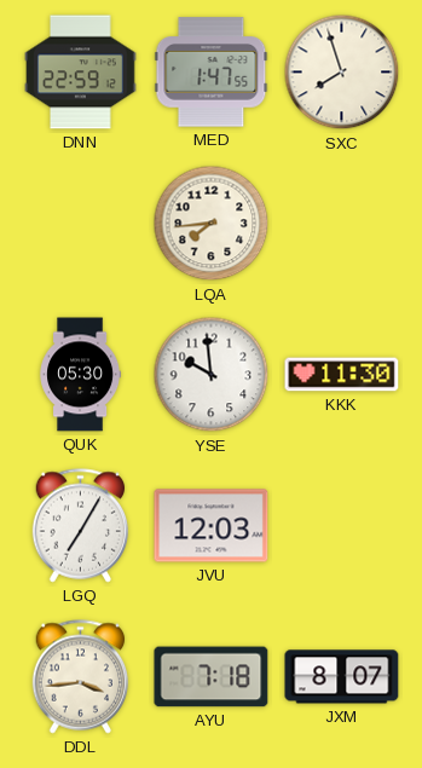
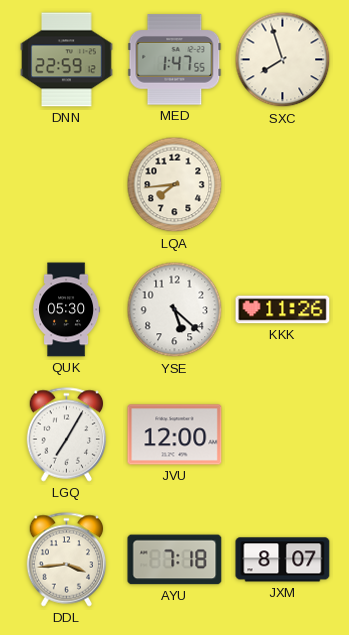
YSE: 9:59 -> 5:22 (175, 310)
KKK: 11:30 -> 11:26 (283, 310)
JVU: 12:03 -> 12:00 (175, 435)
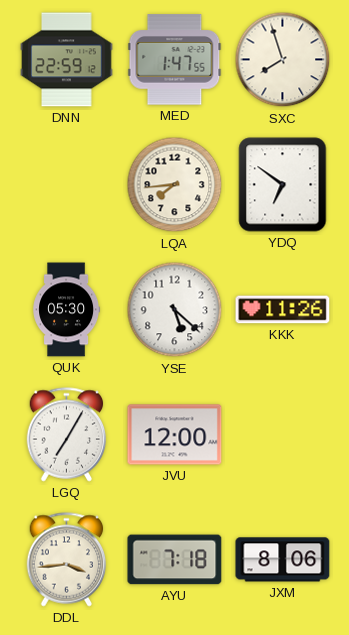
YDQ: none -> 6:51 (283, 185)
JXM: 8:07 -> 8:06 (283, 560)
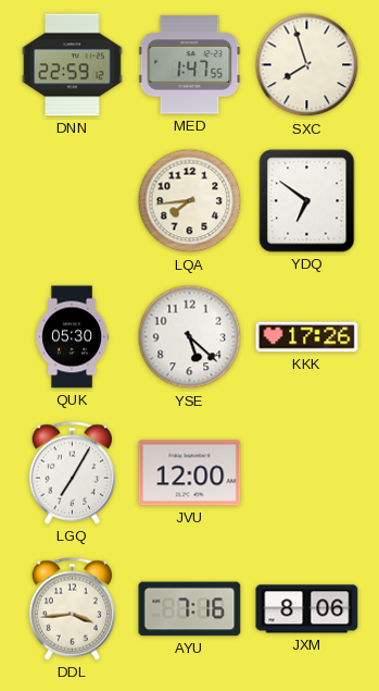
KKK: 11:26 -> 17:26 (307, 337)
AYU: 7:18 -> 7:16 (190, 609)
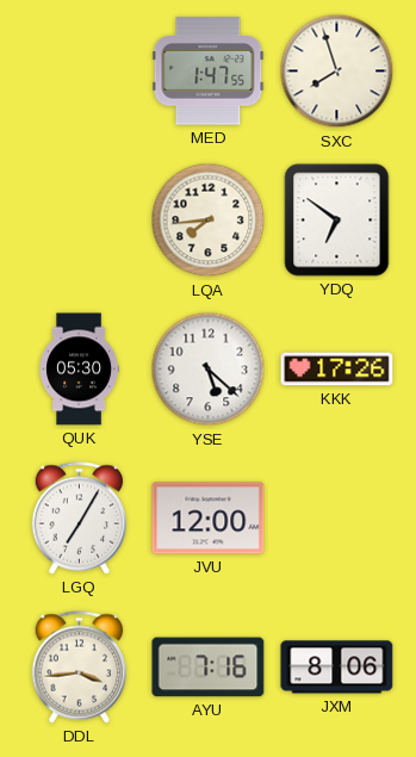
DNN: 22:59 -> none (73, 65)
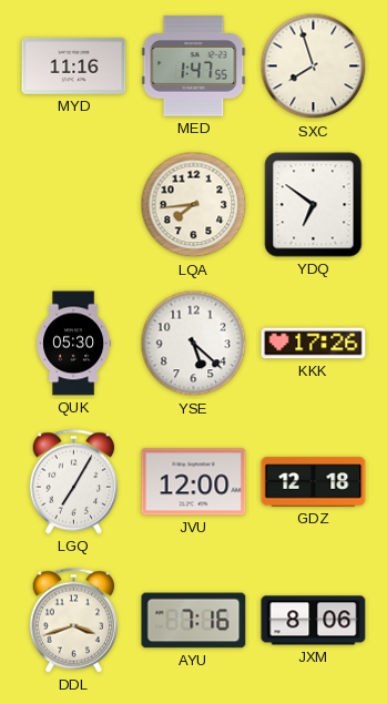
MYD: none -> 11:16 (74, 67)
GDZ: none -> 12:18 (314, 482)
DDL: 3:44 -> 3:42 (74, 621)
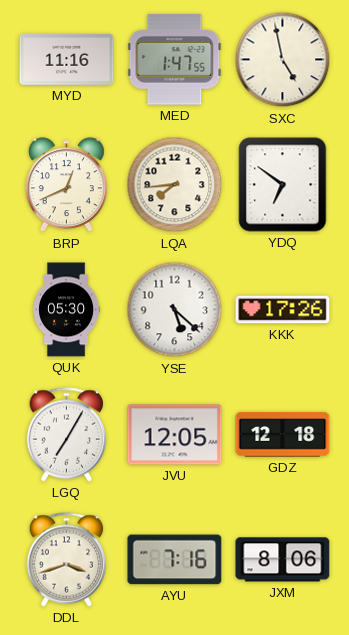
SXC: 7:57 -> 4:58 (283, 60)
BRP: none -> 12:41 (66, 185)
JVU: 12:00 -> 12:05 (175, 435)
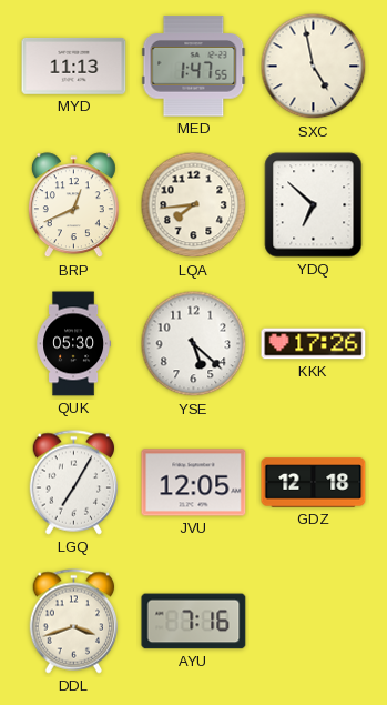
MYD: 11:16 -> 11:13 (74, 67)
YDQ: 6:51 -> 6:52 (314, 205)
JXM: 8:06 -> none (283, 560)
